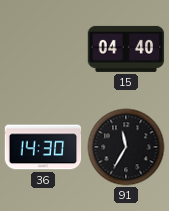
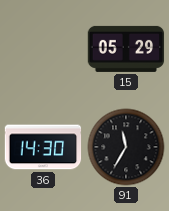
15: 04:40 -> 05:29 (126, 49)
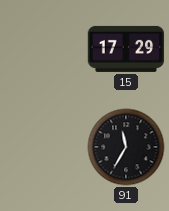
15: 05:29 -> 17:29 (126, 49)
36: 14:30 -> none (43, 147)
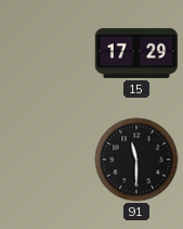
91: 11:35 -> 11:30 (136, 160)
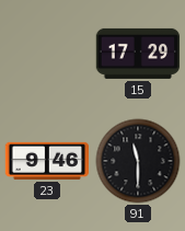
23: none -> 9:46 (47, 161)
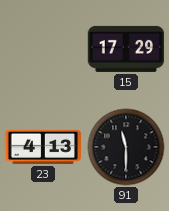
23: 9:46 -> 4:13 (43, 147)
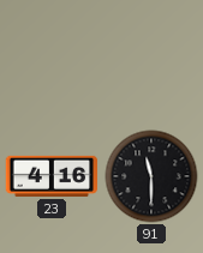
15: 17:29 -> none (126, 49)
23: 4:13 -> 4:16 (52, 176)
